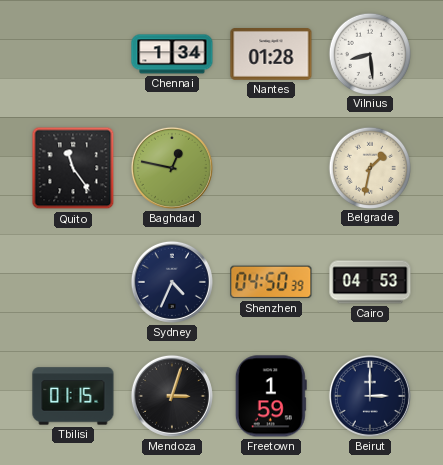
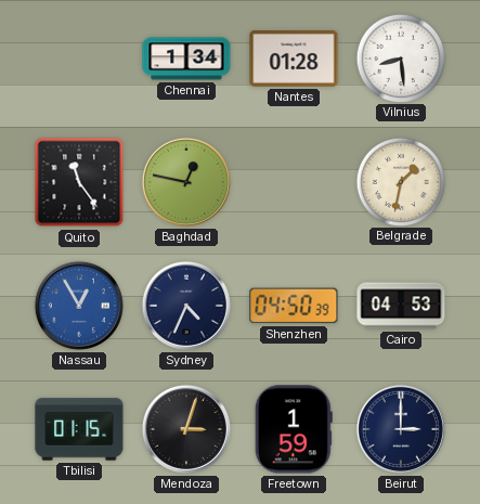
Nassau: none -> 12:55 (79, 306)
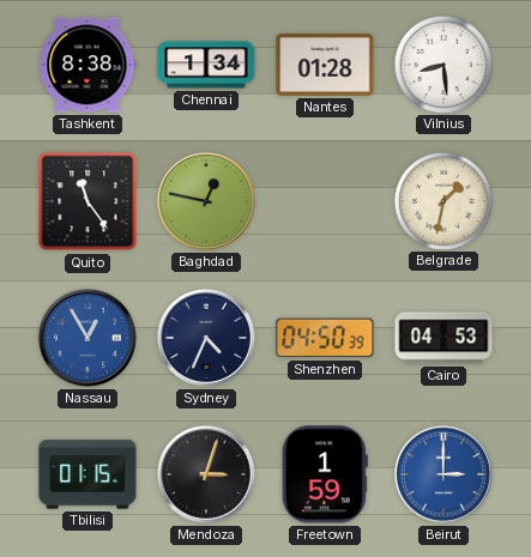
Tashkent: none -> 8:38 (88, 65)
Beirut dial: navy -> blue (443, 474)
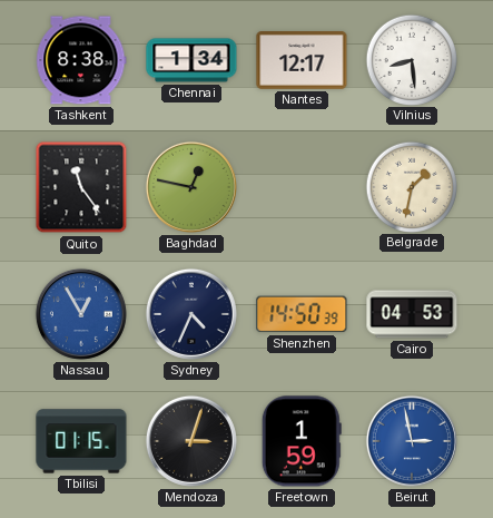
Nantes: 01:28 -> 12:17 (302, 61)
Shenzhen: 04:50 -> 14:50 (302, 314)
Beirut: 3:00 -> 2:58 (412, 441)
